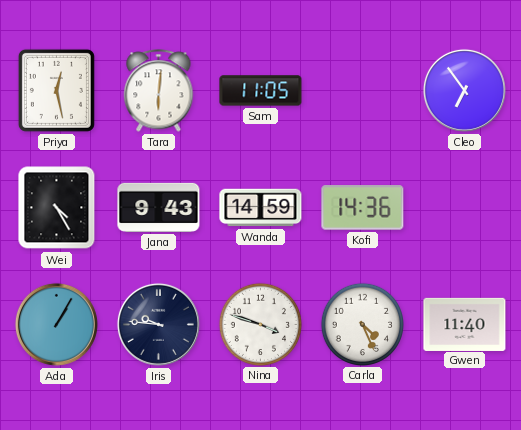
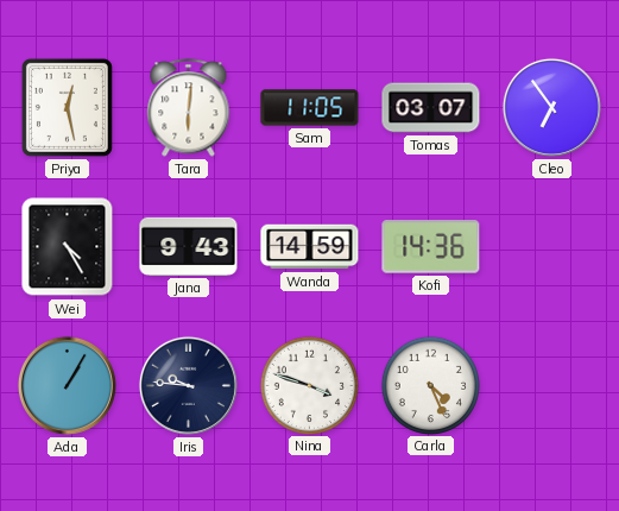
Tomas: none -> 03:07 (431, 108)
Gwen: 11:40 -> none (465, 324)
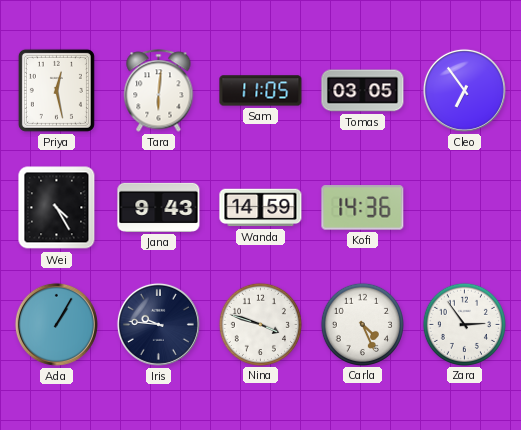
Tomas: 03:07 -> 03:05 (363, 91)
Zara: none -> 2:54 (464, 324)
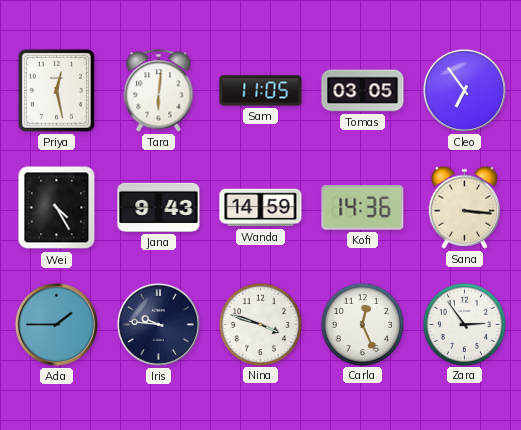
Sana: none -> 3:16 (465, 207)
Ada: 1:05 -> 1:45 (56, 324)
Carla: 4:26 -> 12:26 (362, 324)
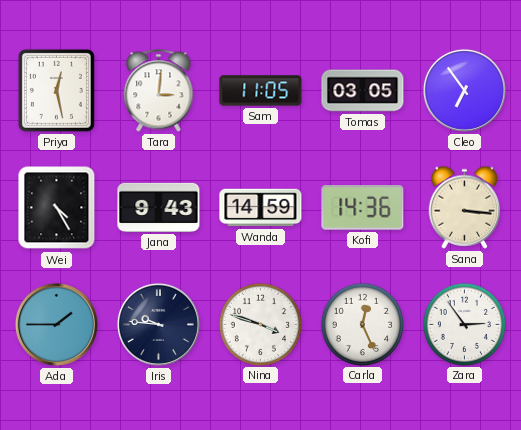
Tara: 6:01 -> 3:01 (159, 91)
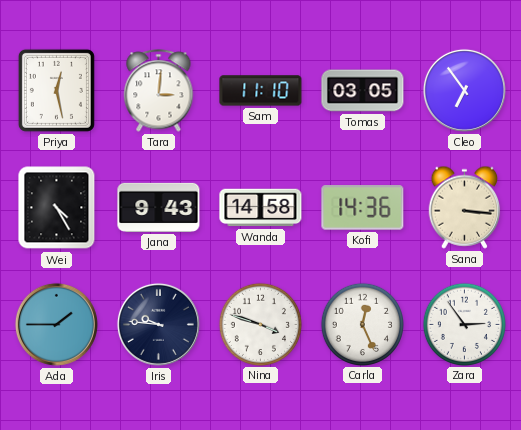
Sam: 11:05 -> 11:10 (261, 91)
Wanda: 14:59 -> 14:58 (261, 208)
